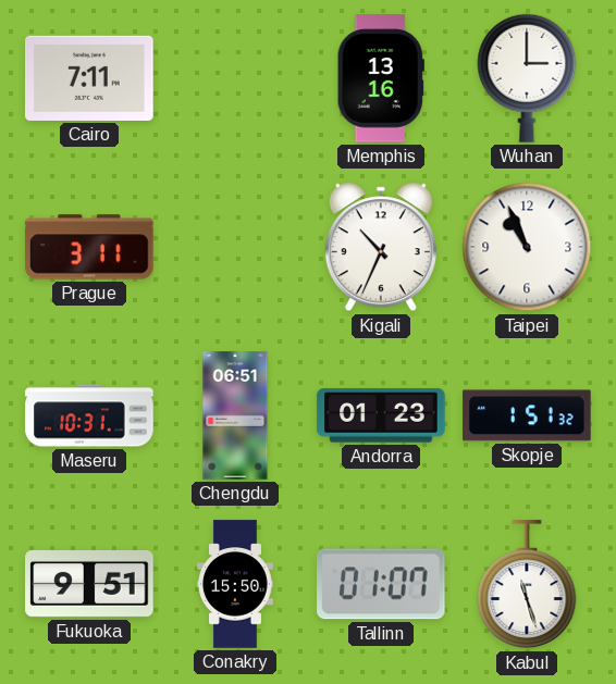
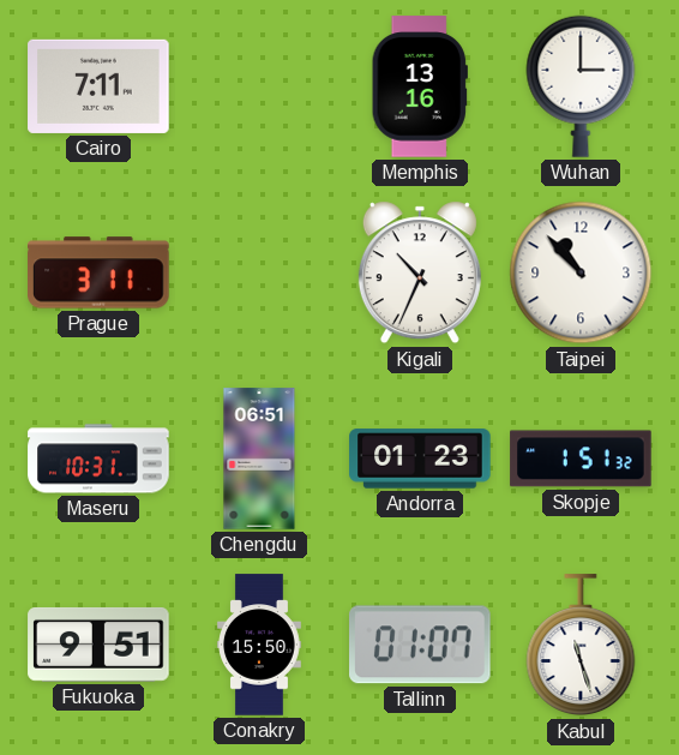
Taipei: 10:56 -> 10:53 (581, 272)
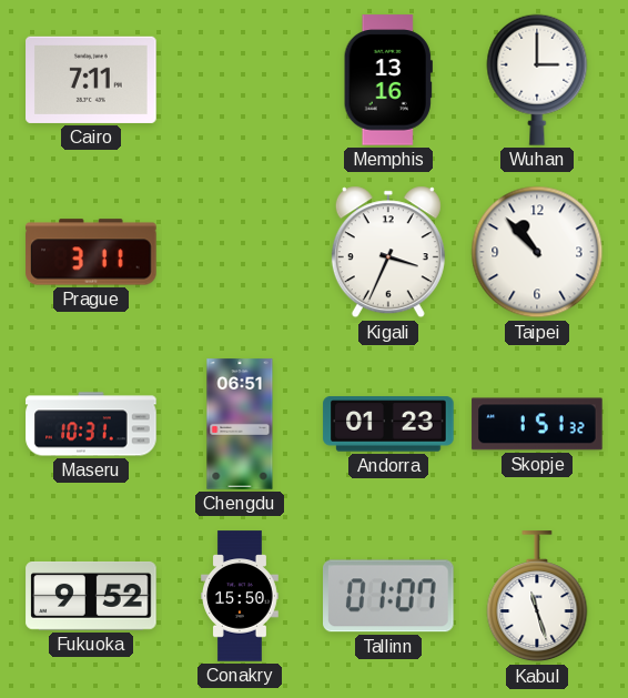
Kigali: 10:34 -> 3:34 (388, 252)
Fukuoka: 9:51 -> 9:52 (91, 596)
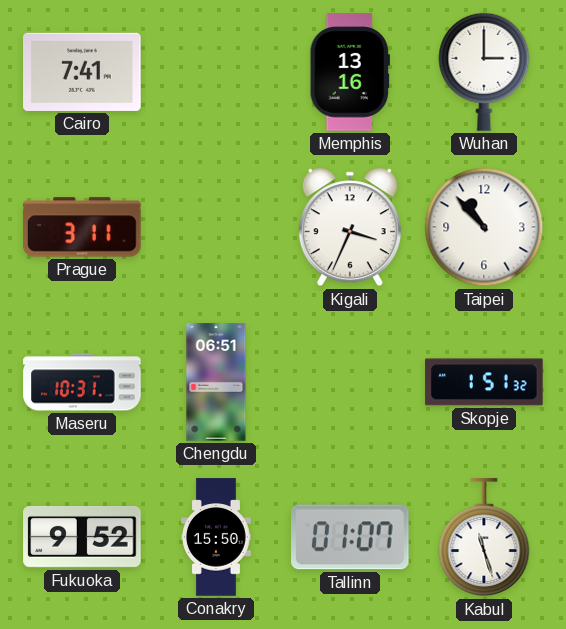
Cairo: 7:11 -> 7:41 (82, 72)
Andorra: 01:23 -> none (388, 424)
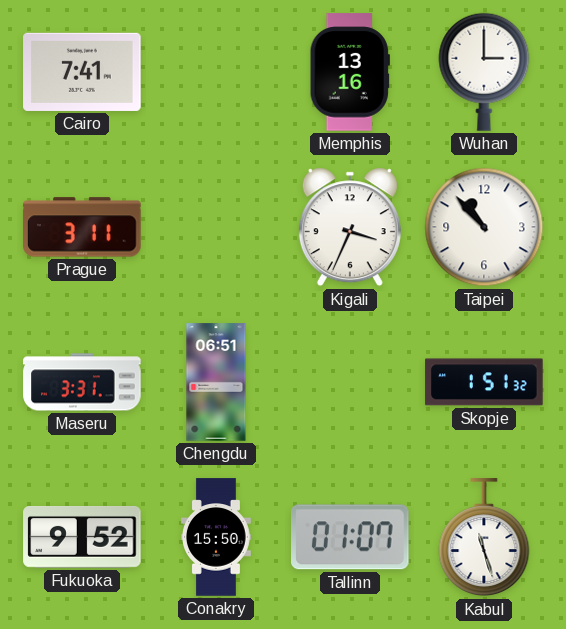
Maseru: 10:31 -> 3:31 (82, 382)
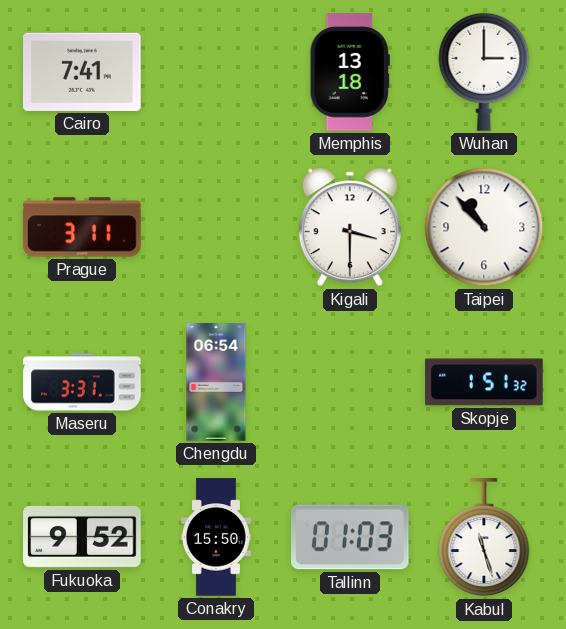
Memphis: 13:16 -> 13:18 (350, 72)
Kigali: 3:34 -> 3:30 (350, 227)
Chengdu: 06:51 -> 06:54 (216, 382)
Tallinn: 01:07 -> 01:03 (351, 537)
